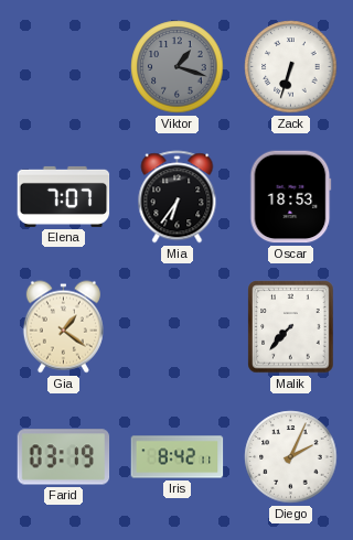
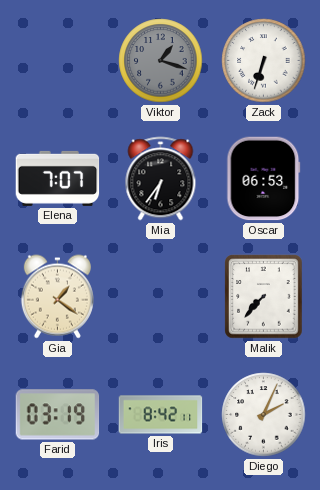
Oscar: 18:53 -> 06:53 (264, 179)
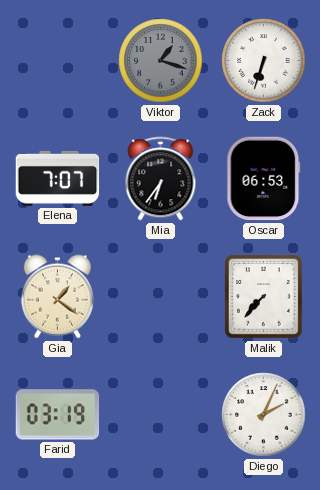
Iris: 8:42 -> none (161, 415)
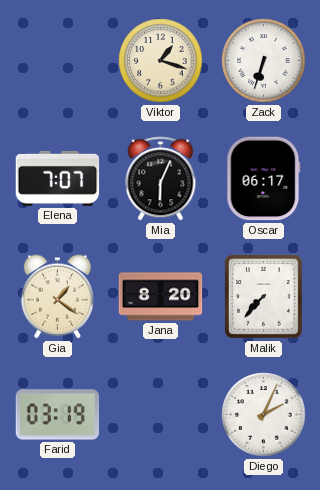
Viktor dial: grey -> cream (161, 61)
Mia: 6:36 -> 6:04 (161, 179)
Oscar: 06:53 -> 06:17 (264, 179)
Jana: none -> 8:20 (161, 297)
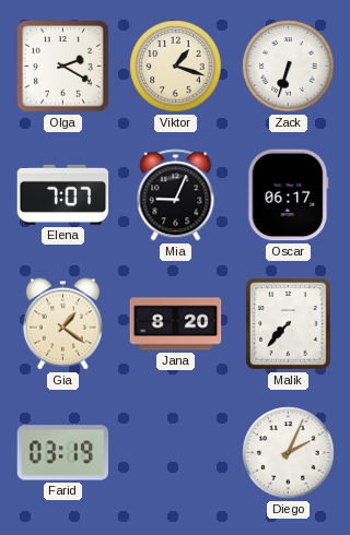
Olga: none -> 2:20 (63, 67)
Mia: 6:04 -> 9:04 (176, 195)
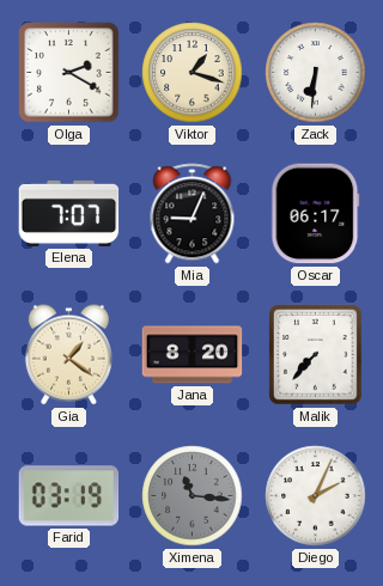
Zack: 6:33 -> 6:31 (316, 73)
Ximena: none -> 11:16 (193, 496)
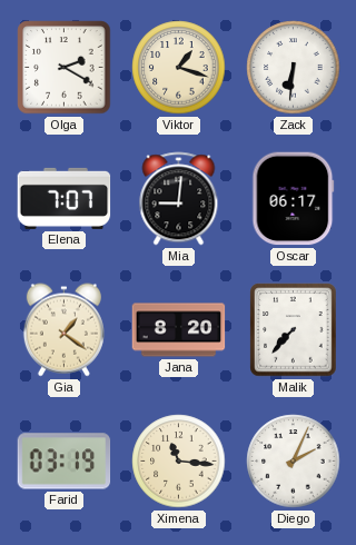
Mia: 9:04 -> 9:01 (179, 199)
Ximena dial: grey -> cream (179, 462)
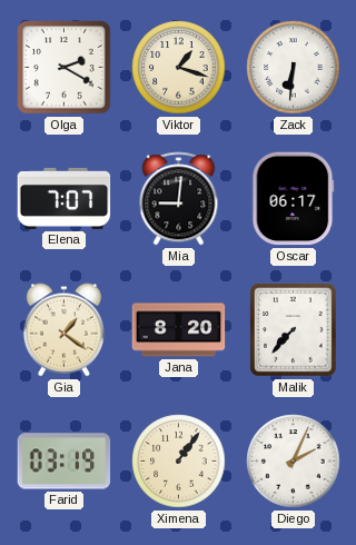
Ximena: 11:16 -> 1:06 (179, 462)
